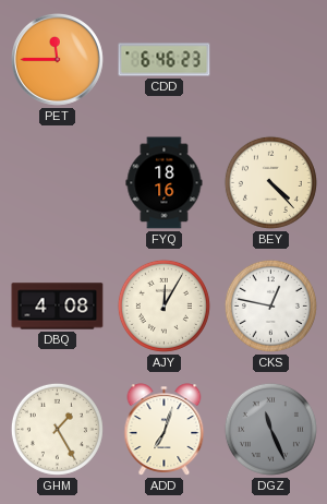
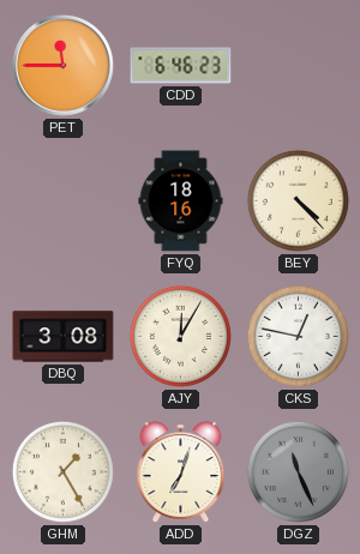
DBQ: 4:08 -> 3:08 (64, 337)
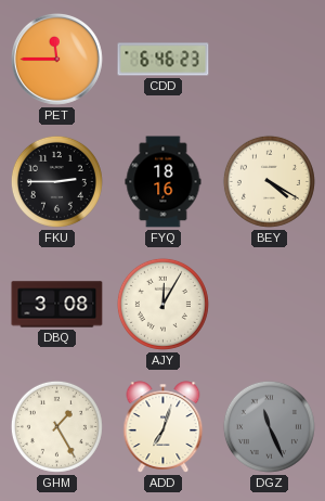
FKU: none -> 2:45 (56, 181)
BEY: 4:23 -> 4:20 (269, 181)
CKS: 12:47 -> none (298, 336)
